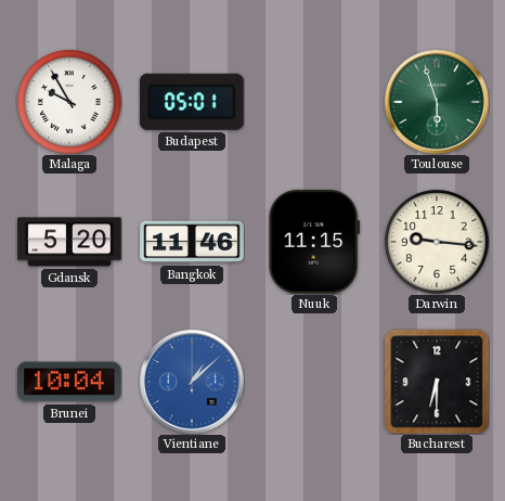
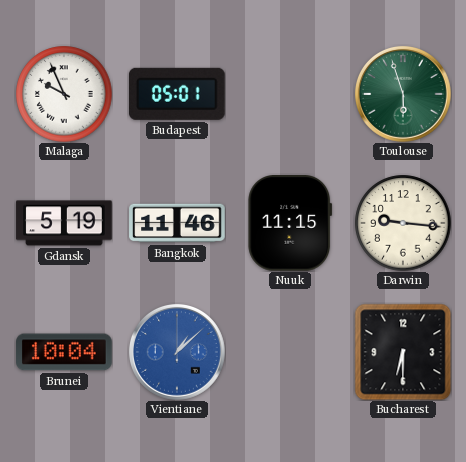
Malaga: 9:55 -> 9:56 (64, 94)
Gdansk: 5:20 -> 5:19 (64, 223)
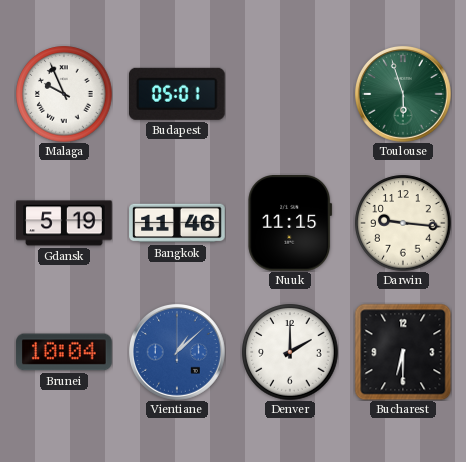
Denver: none -> 2:00 (290, 352)
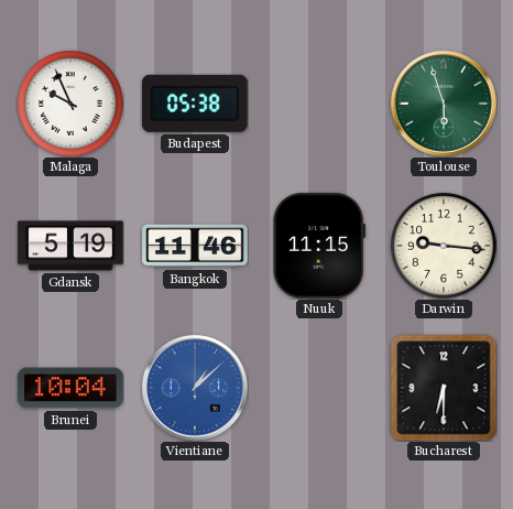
Budapest: 05:01 -> 05:38 (195, 104)
Denver: 2:00 -> none (290, 352)
